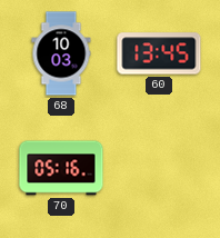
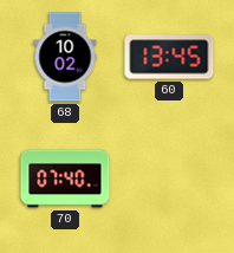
68: 10:03 -> 10:02 (65, 57)
70: 05:16 -> 07:40 (65, 179)
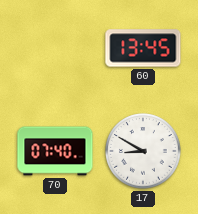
68: 10:02 -> none (65, 57)
17: none -> 8:50 (143, 151)
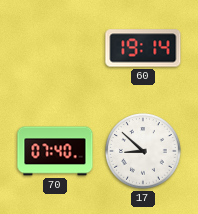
60: 13:45 -> 19:14 (143, 48)
17: 8:50 -> 8:52 (143, 151)
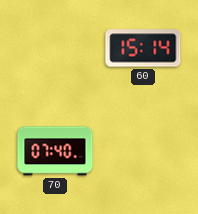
60: 19:14 -> 15:14 (143, 48)
17: 8:52 -> none (143, 151)
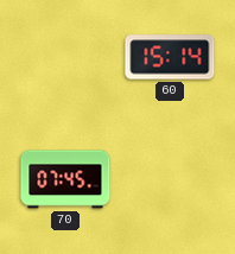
70: 07:40 -> 07:45 (65, 179)
